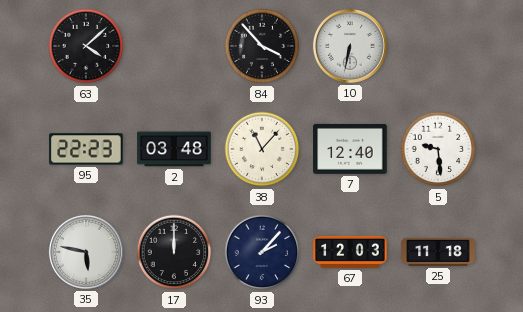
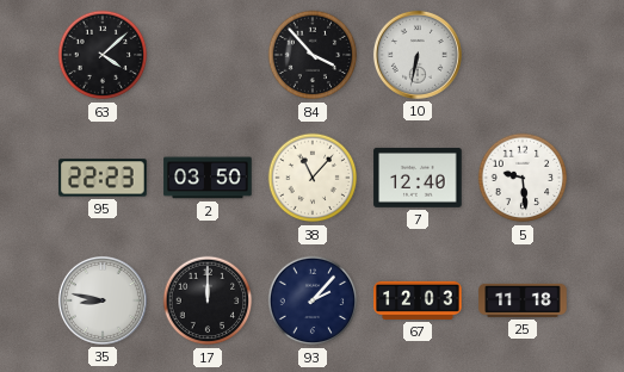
2: 03:48 -> 03:50 (208, 178)
35: 5:47 -> 8:47 (103, 300)
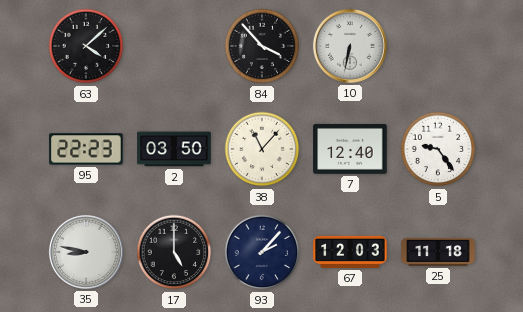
5: 9:29 -> 9:24 (438, 149)
17: 12:00 -> 5:00 (174, 252)
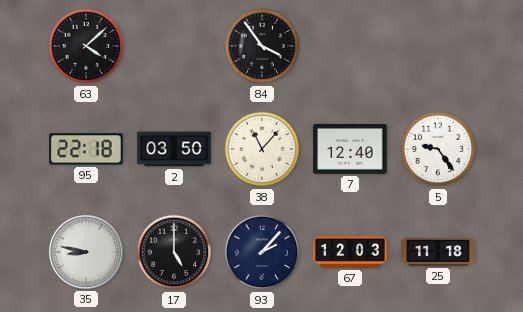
84: 3:53 -> 3:54 (262, 46)
10: 6:32 -> none (350, 46)
95: 22:23 -> 22:18 (86, 149)
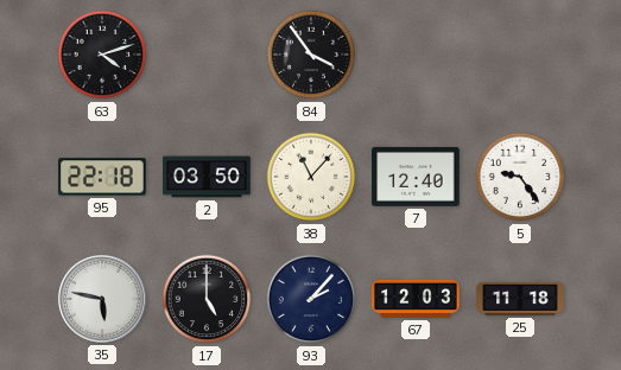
63: 4:08 -> 4:12 (102, 55)
35: 8:47 -> 5:47 (102, 299)
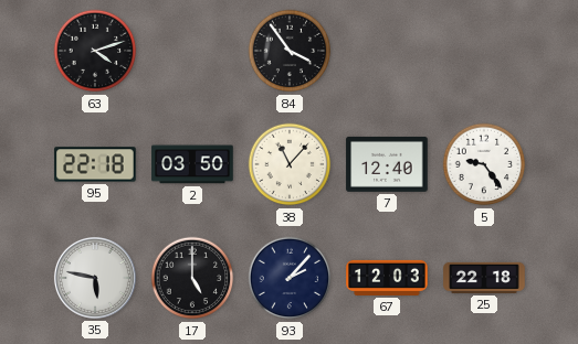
25: 11:18 -> 22:18 (484, 278)
